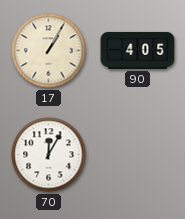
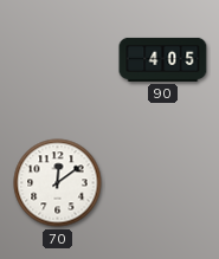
17: 1:05 -> none (49, 51)
70: 12:05 -> 12:09 (58, 183)
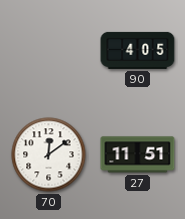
27: none -> 11:51 (138, 155)
